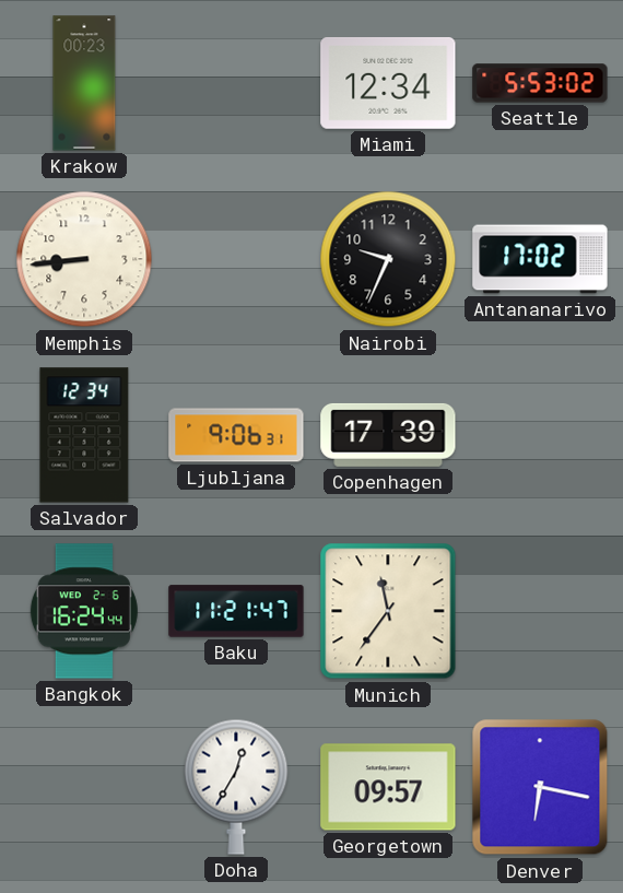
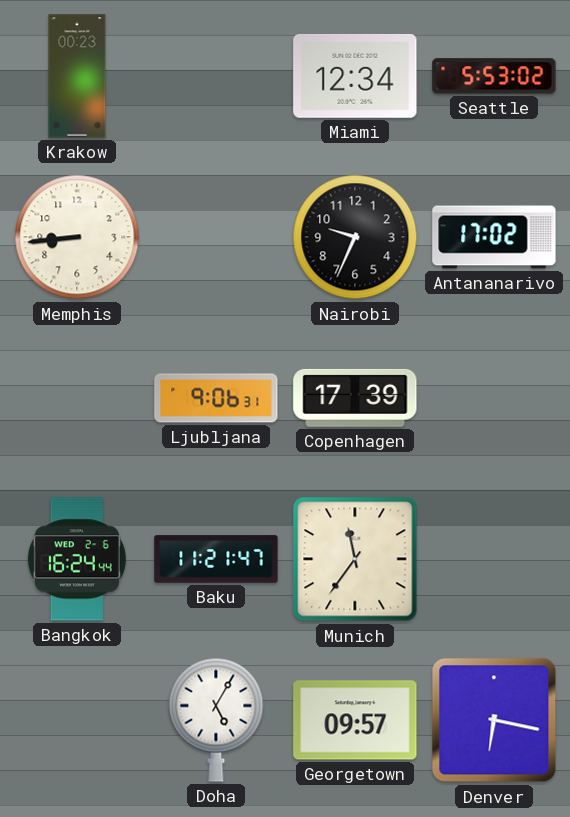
Salvador: 12:34 -> none (84, 435)
Doha: 12:35 -> 5:05 (216, 720)
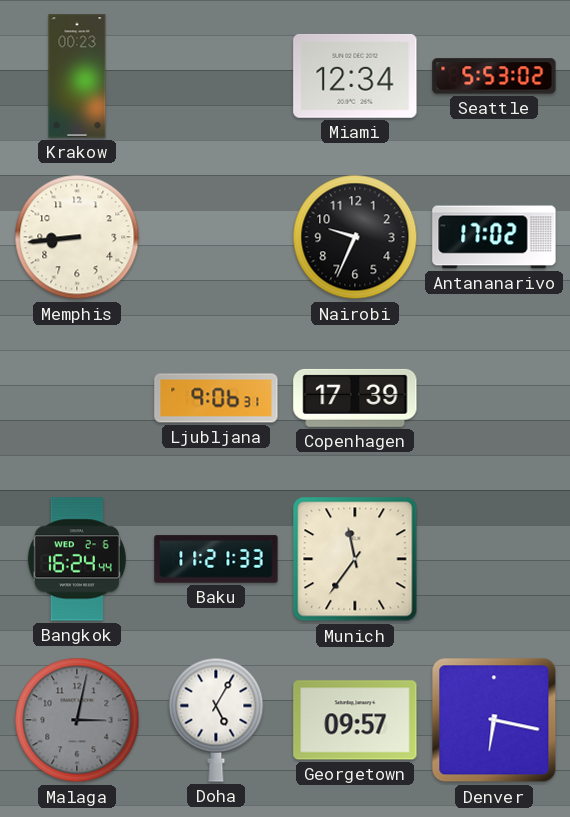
Baku: 11:21:47 -> 11:21:33 (216, 559)
Malaga: none -> 3:02 (77, 720)
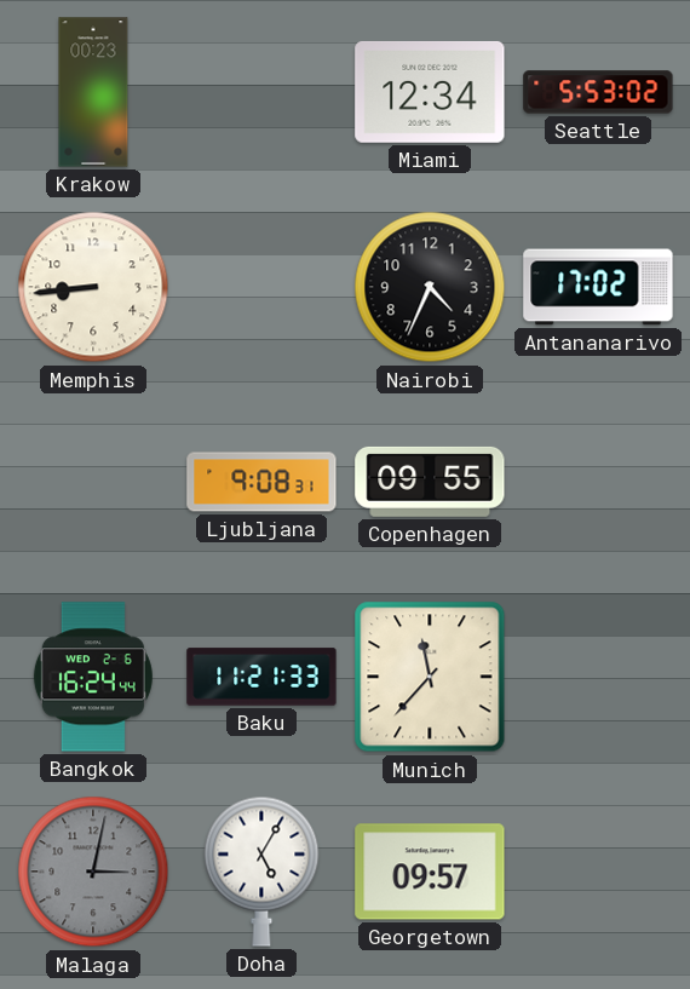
Nairobi: 9:34 -> 4:34 (430, 287)
Ljubljana: 9:06 -> 9:08 (261, 482)
Copenhagen: 17:39 -> 09:55 (430, 482)
Munich: 11:36 -> 11:37 (430, 677)
Denver: 6:17 -> none (494, 720)
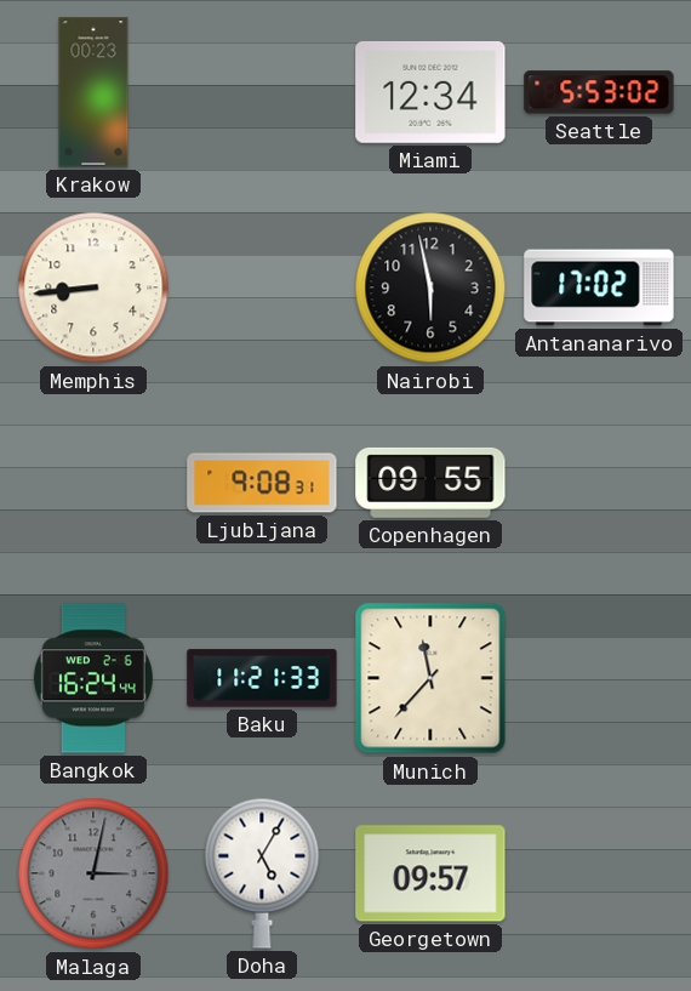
Nairobi: 4:34 -> 5:58 (430, 287)
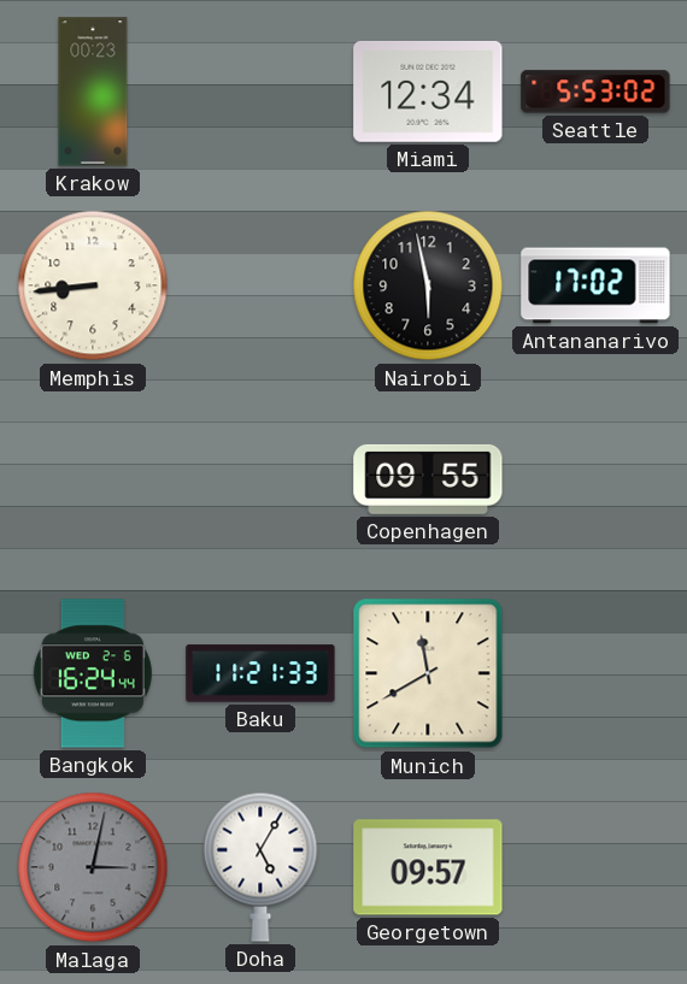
Ljubljana: 9:08 -> none (262, 483)
Munich: 11:37 -> 11:40 (428, 673)
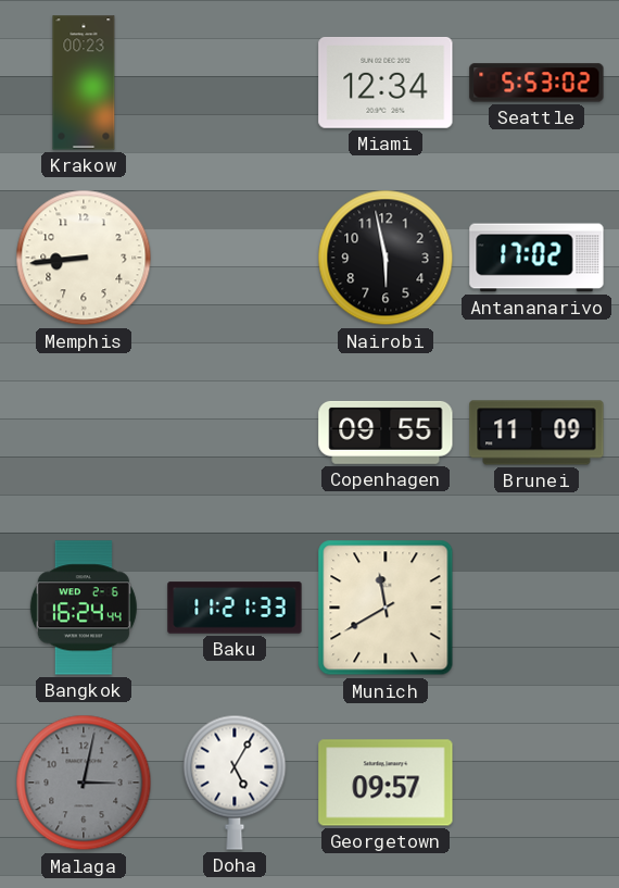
Brunei: none -> 11:09 (536, 433)
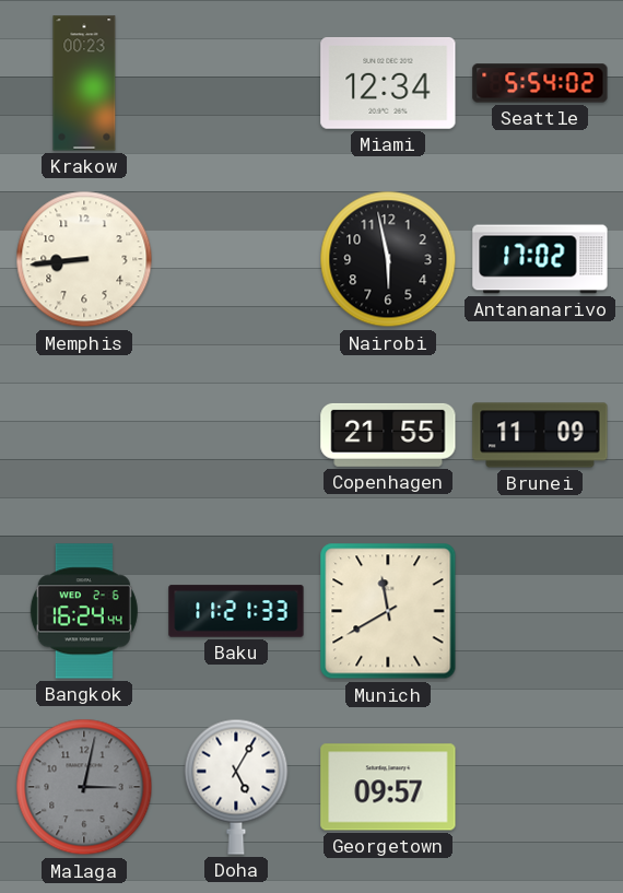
Seattle: 5:53 -> 5:54 (540, 83)
Copenhagen: 09:55 -> 21:55 (388, 435)
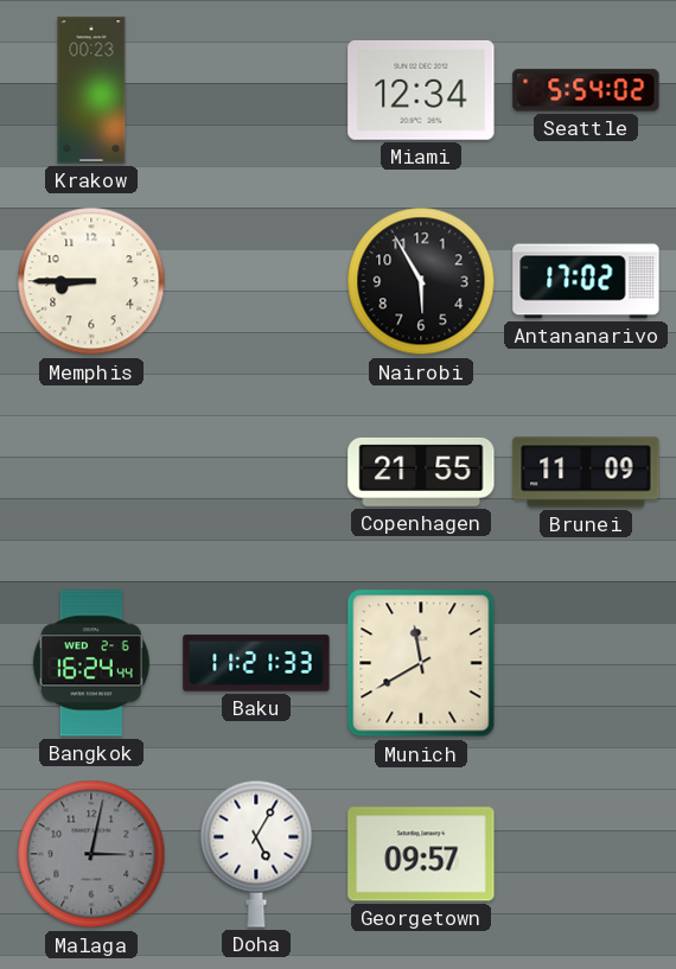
Memphis: 8:44 -> 8:45 (91, 281)
Nairobi: 5:58 -> 5:55 (421, 281)
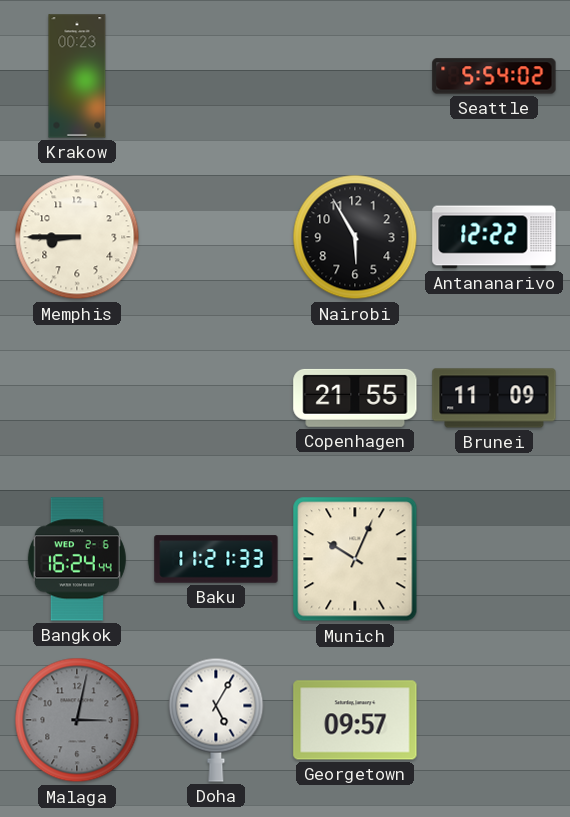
Miami: 12:34 -> none (421, 90)
Antananarivo: 17:02 -> 12:22 (494, 237)
Munich: 11:40 -> 10:04 (355, 559)
